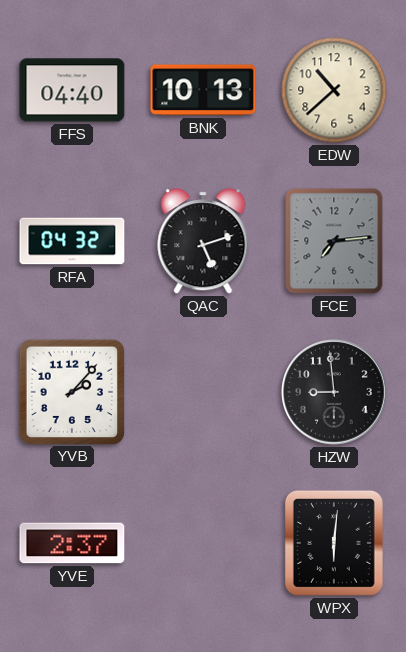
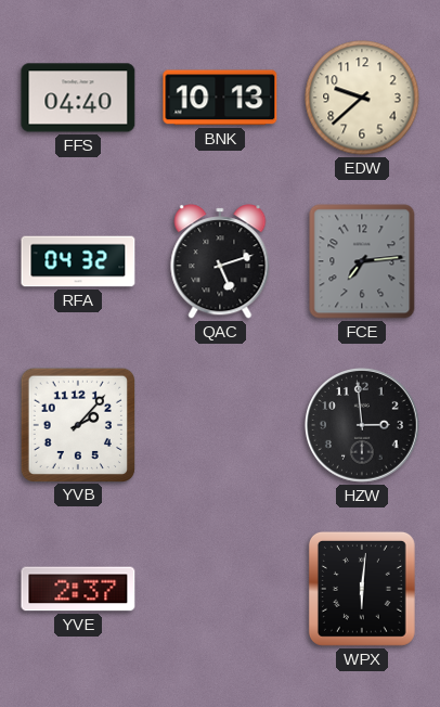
EDW: 10:38 -> 9:38 (362, 98)
HZW: 8:59 -> 2:59 (363, 426)
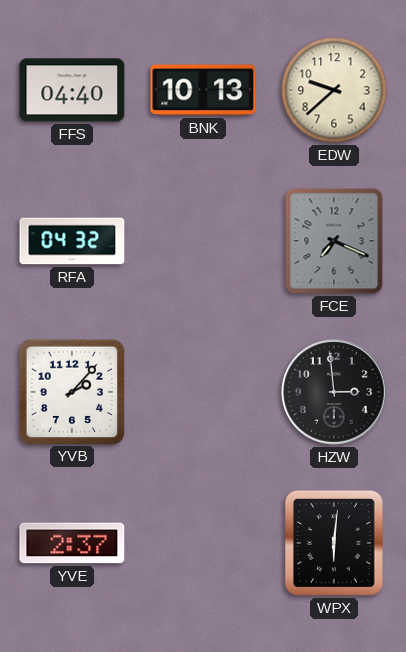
QAC: 5:12 -> none (220, 261)
FCE: 7:14 -> 7:19 (334, 241)
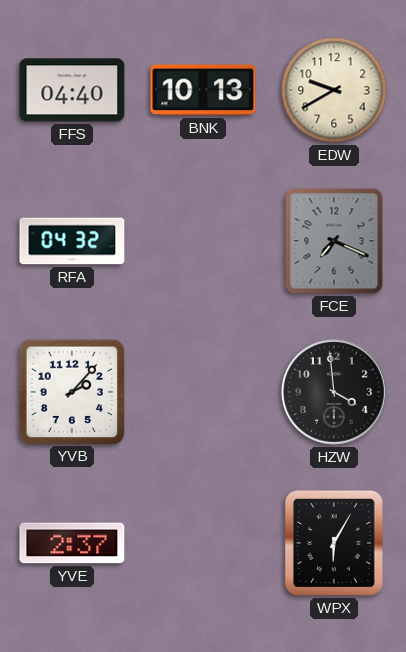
EDW: 9:38 -> 9:40 (334, 90)
HZW: 2:59 -> 3:59 (335, 393)
WPX: 6:01 -> 6:05 (334, 543)
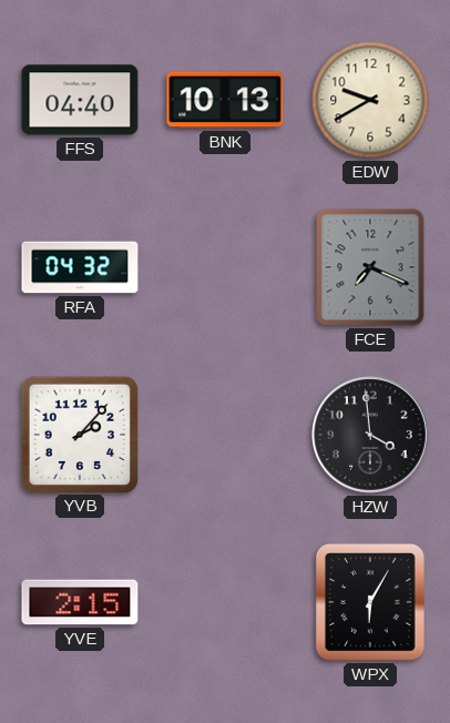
YVE: 2:37 -> 2:15 (80, 602)
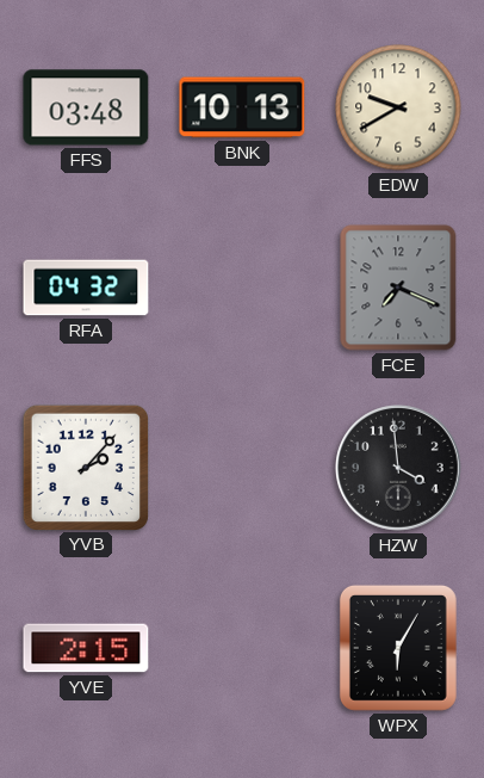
FFS: 04:40 -> 03:48 (86, 107)
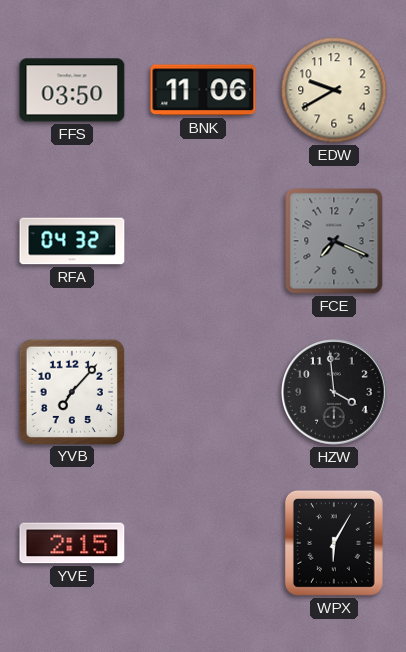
FFS: 03:48 -> 03:50 (72, 90)
BNK: 10:13 -> 11:06 (203, 90)
YVB: 2:07 -> 7:07 (71, 391)
